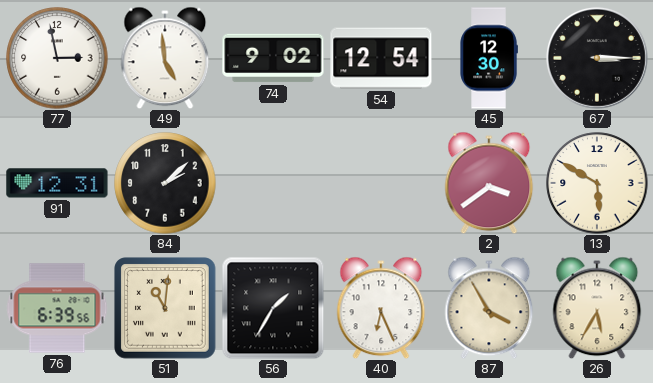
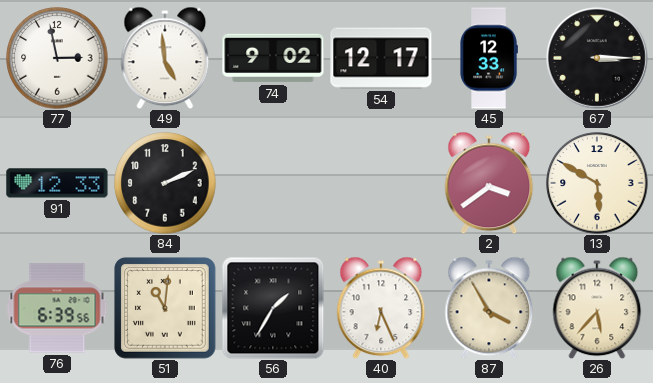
54: 12:54 -> 12:17 (381, 58)
45: 12:30 -> 12:33 (489, 58)
91: 12:31 -> 12:33 (57, 183)
84: 2:08 -> 2:11 (165, 183)
26: 5:35 -> 5:37 (597, 308)
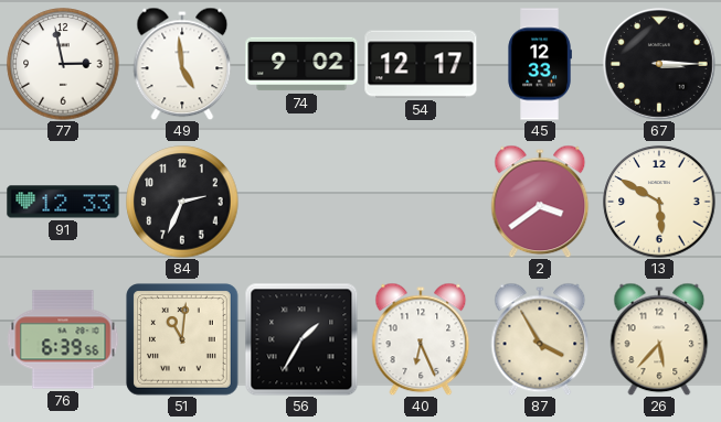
84: 2:11 -> 2:34 (182, 202)
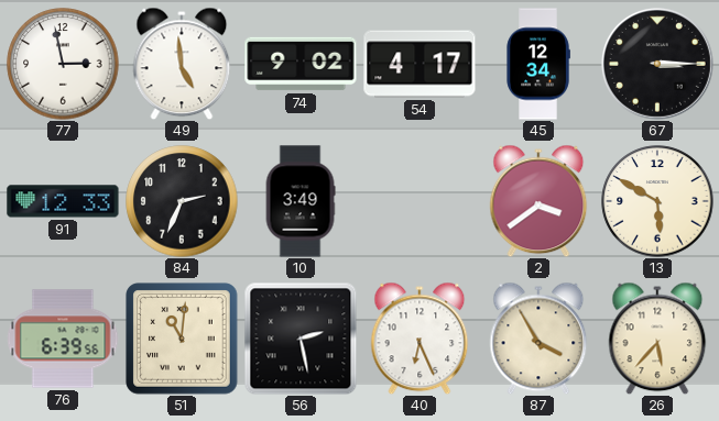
54: 12:17 -> 4:17 (420, 64)
45: 12:33 -> 12:34 (538, 64)
10: none -> 3:49 (301, 201)
56: 1:35 -> 2:28 (301, 339)
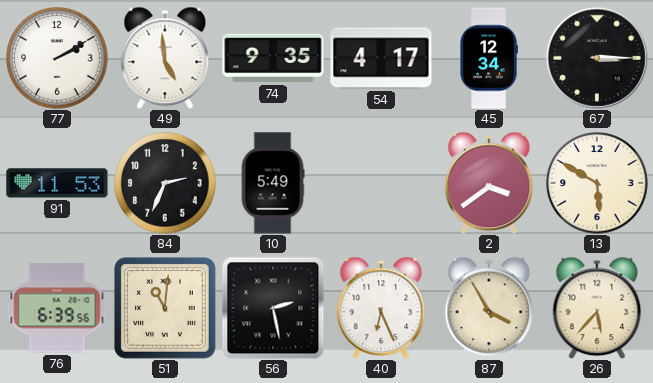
77: 2:58 -> 2:10 (57, 58)
74: 9:02 -> 9:35 (273, 58)
91: 12:33 -> 11:53 (57, 183)
10: 3:49 -> 5:49 (273, 183)
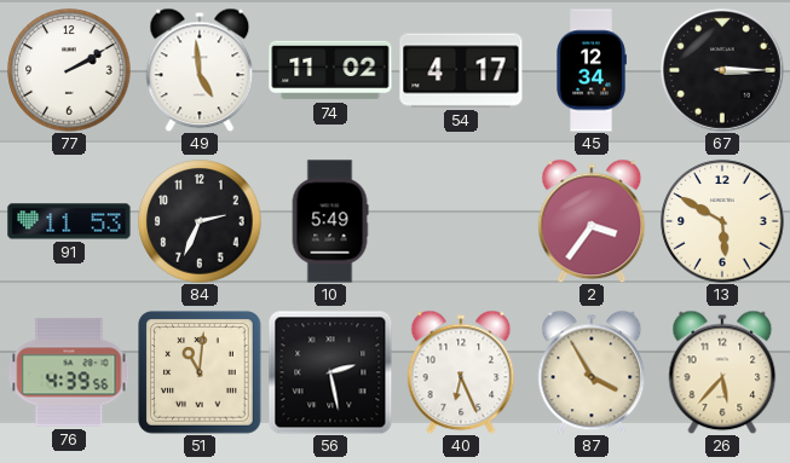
74: 9:35 -> 11:02 (330, 70)
2: 3:39 -> 3:36 (592, 221)
76: 6:39 -> 4:39 (69, 372)
